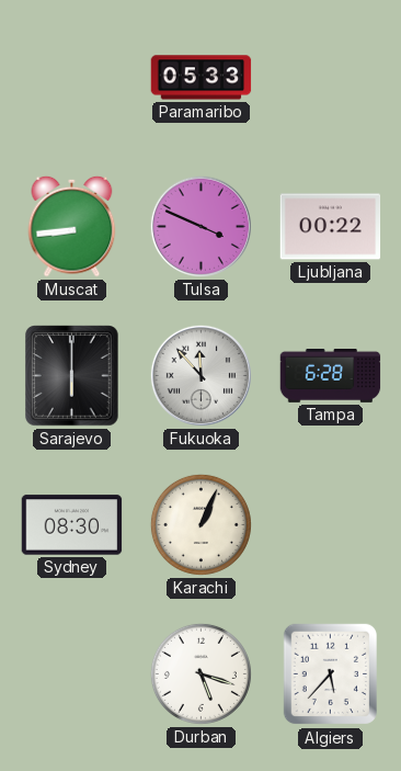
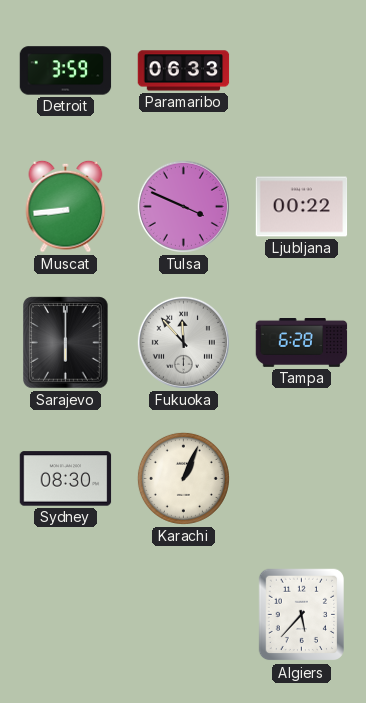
Detroit: none -> 3:59 (66, 71)
Paramaribo: 05:33 -> 06:33 (184, 71)
Durban: 5:18 -> none (200, 673)
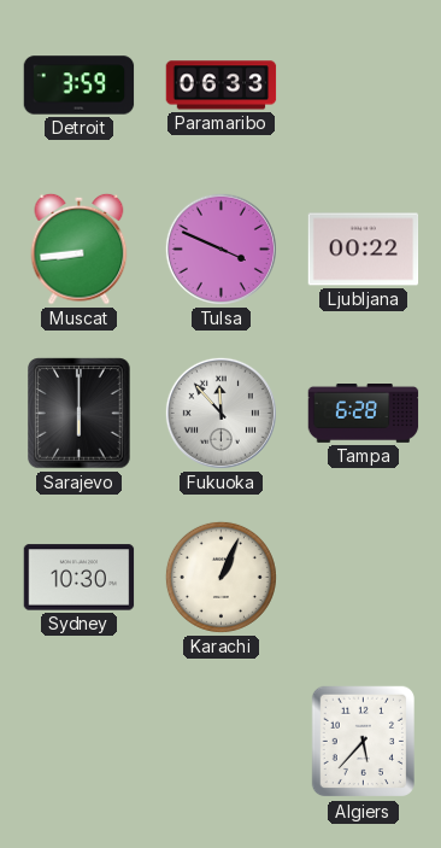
Sydney: 08:30 -> 10:30 (80, 578)
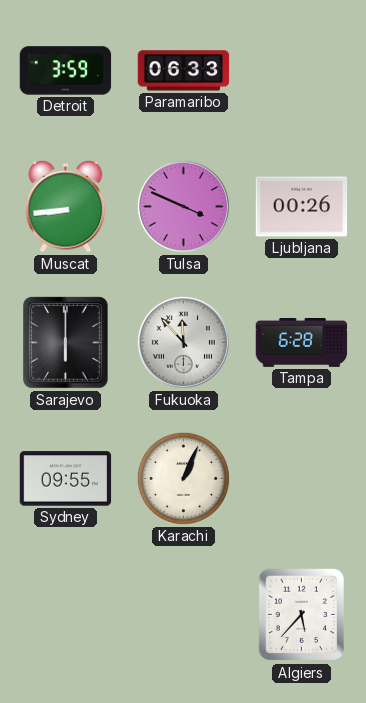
Ljubljana: 00:22 -> 00:26 (302, 207)
Sydney: 10:30 -> 09:55 (66, 479)
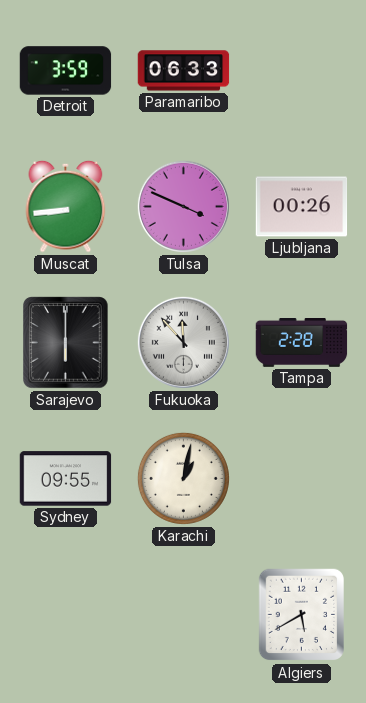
Tampa: 6:28 -> 2:28 (302, 343)
Karachi: 1:04 -> 1:02 (183, 478)
Algiers: 5:37 -> 5:40 (301, 615)
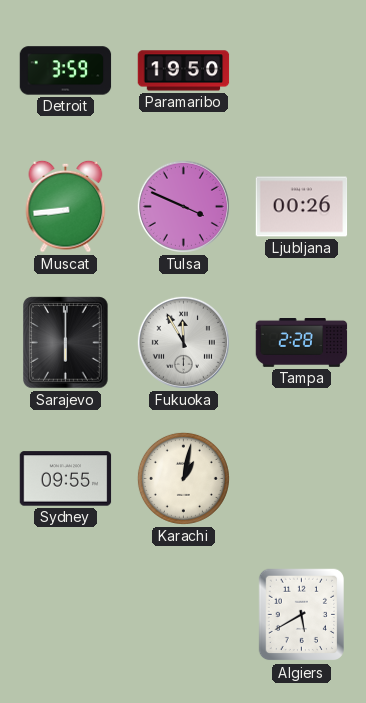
Paramaribo: 06:33 -> 19:50 (184, 71)
Fukuoka: 11:53 -> 11:55 (183, 342)
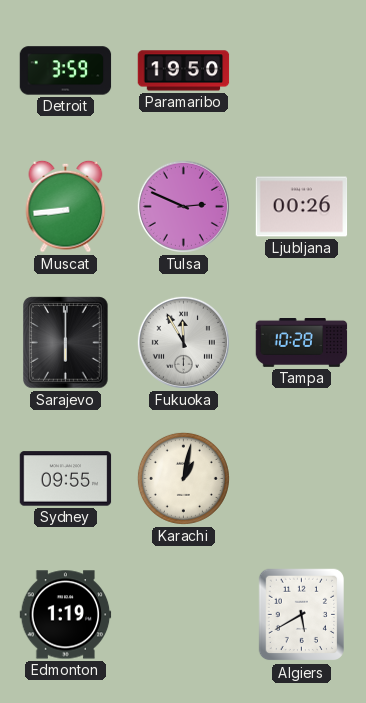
Tulsa: 3:49 -> 2:49 (183, 206)
Tampa: 2:28 -> 10:28 (302, 343)
Edmonton: none -> 1:19 (66, 615)
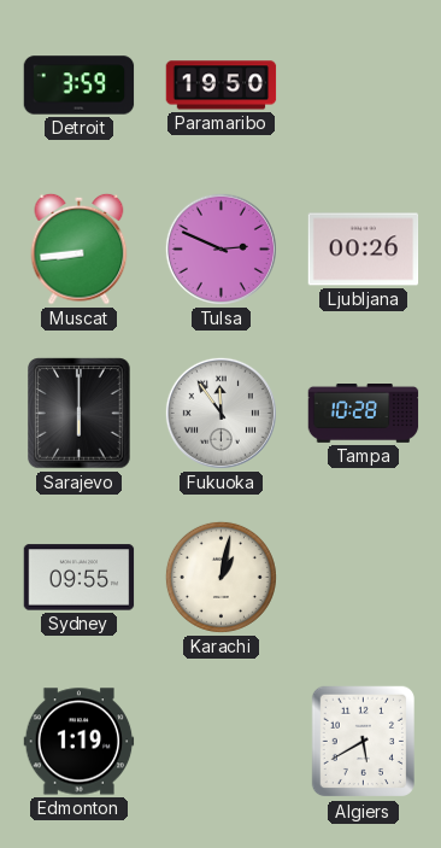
Fukuoka: 11:55 -> 11:54 (220, 413)
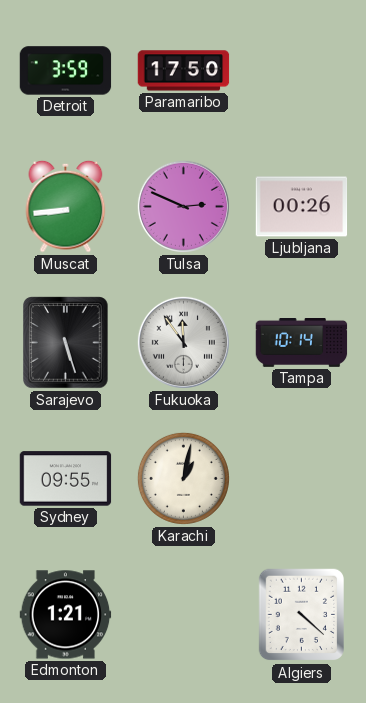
Paramaribo: 19:50 -> 17:50 (184, 71)
Sarajevo: 6:00 -> 5:27 (66, 343)
Tampa: 10:28 -> 10:14 (302, 343)
Edmonton: 1:19 -> 1:21 (66, 615)
Algiers: 5:40 -> 4:22 (301, 615)
